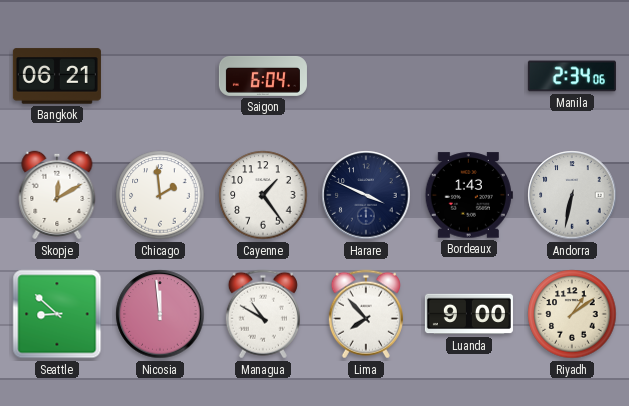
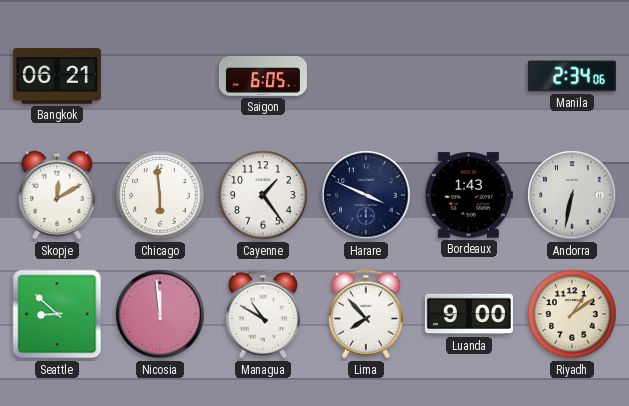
Saigon: 6:04 -> 6:05 (263, 76)
Chicago: 1:59 -> 5:59 (160, 195)
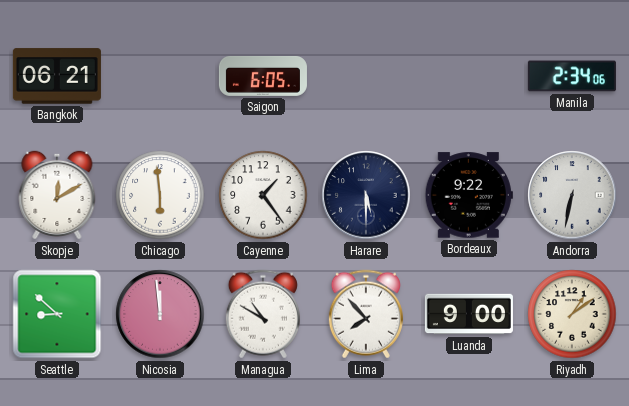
Harare: 3:49 -> 5:30 (366, 195)
Bordeaux: 1:43 -> 9:22 (469, 195)
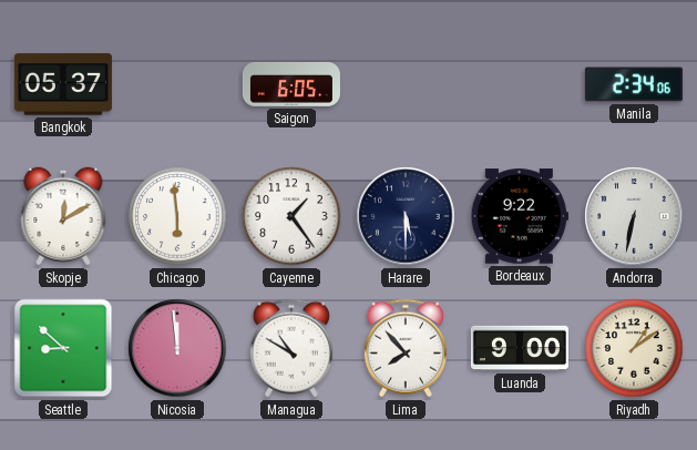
Bangkok: 06:21 -> 05:37 (63, 84)
